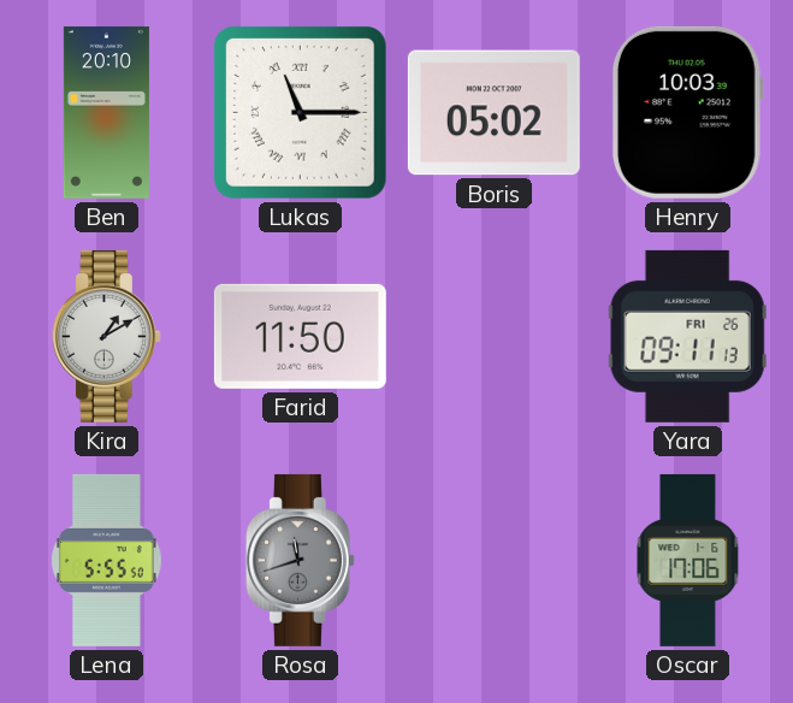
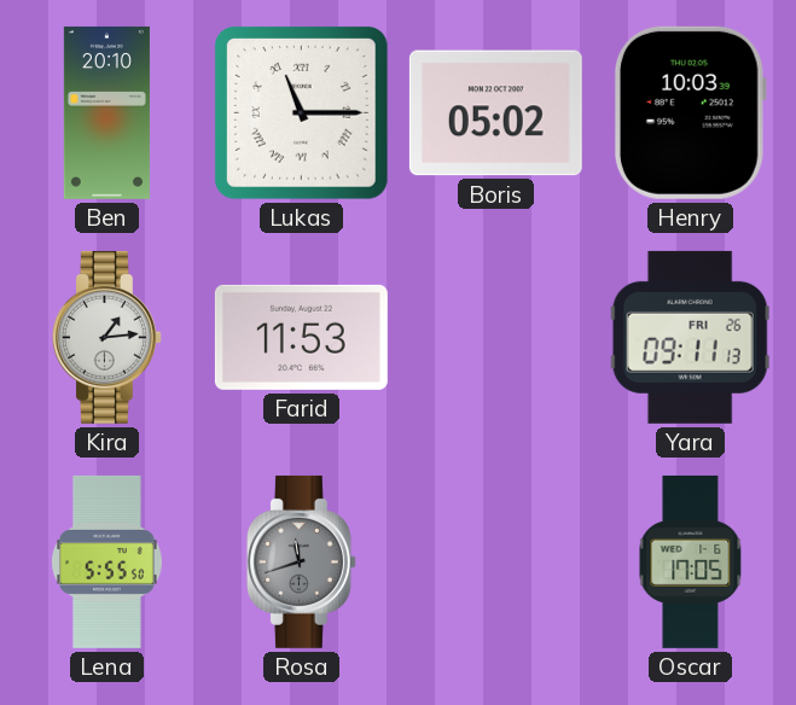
Kira: 1:10 -> 1:14 (106, 337)
Farid: 11:50 -> 11:53 (301, 337)
Oscar: 17:06 -> 17:05 (691, 561)
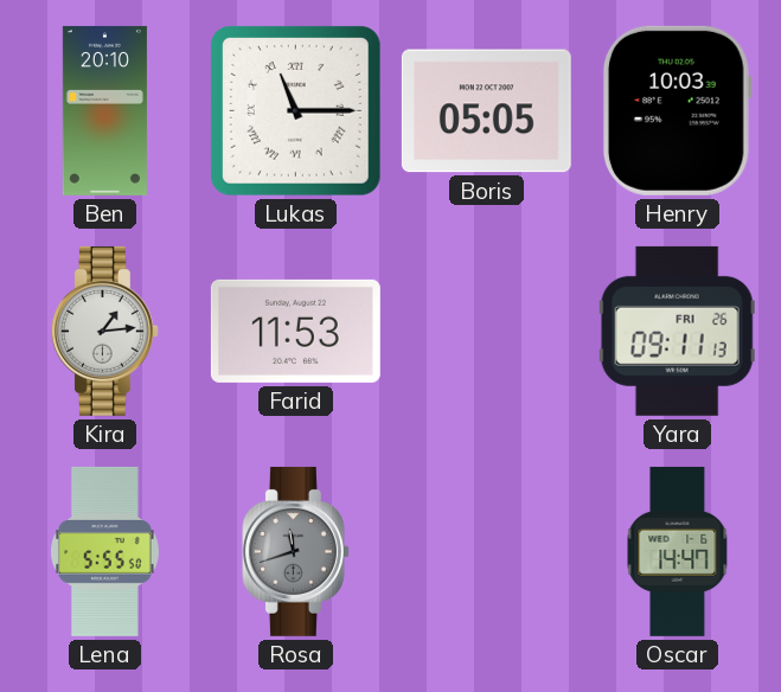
Boris: 05:02 -> 05:05 (486, 111)
Oscar: 17:05 -> 14:47 (678, 551)
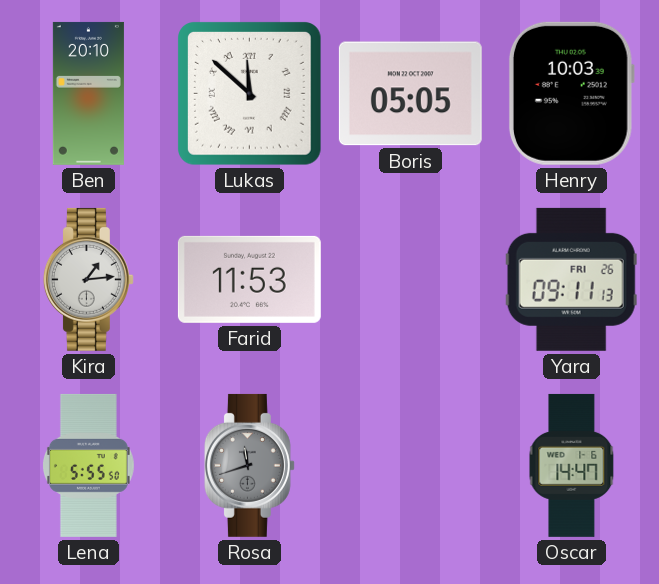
Lukas: 11:15 -> 11:52 (250, 94)
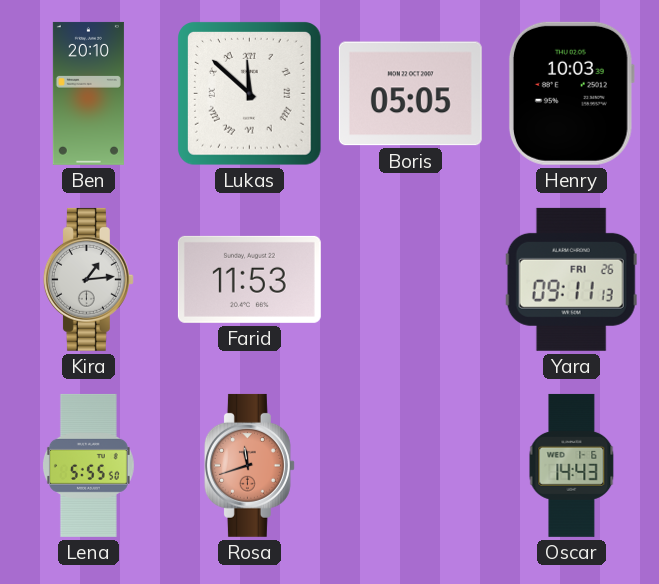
Rosa dial: grey -> salmon (249, 465)
Oscar: 14:47 -> 14:43 (572, 465)
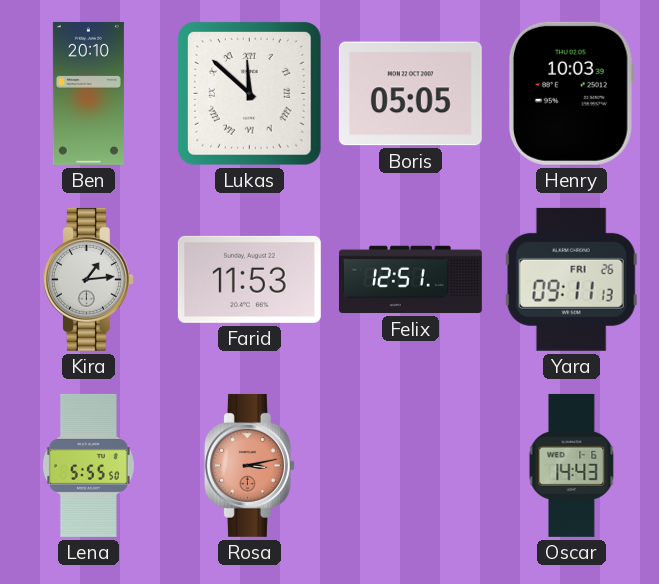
Felix: none -> 12:51 (410, 280)
Rosa: 11:42 -> 3:13 (249, 465)
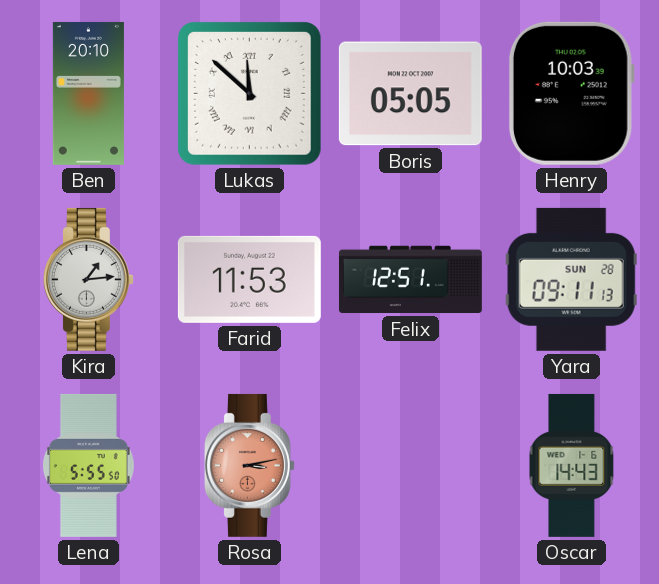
Yara date: FRI 26 -> SUN 28 (571, 279)
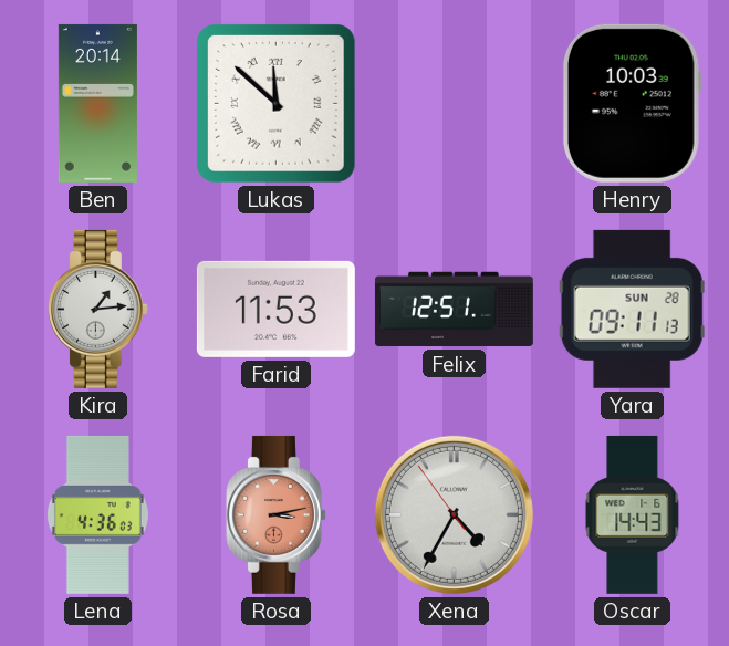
Ben: 20:10 -> 20:14 (97, 103)
Boris: 05:05 -> none (410, 94)
Lena: 5:55 -> 4:36 (97, 514)
Xena: none -> 4:34 (454, 514)
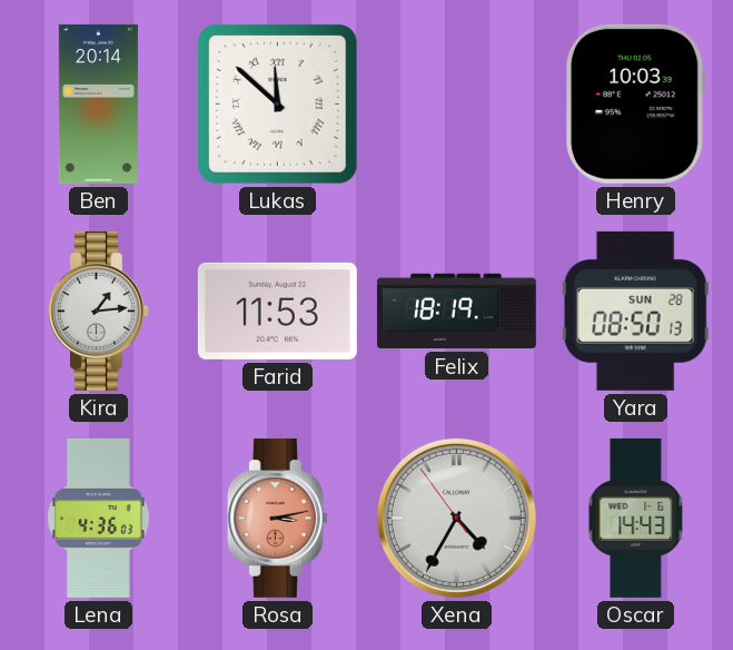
Felix: 12:51 -> 18:19 (456, 312)
Yara: 09:11 -> 08:50 (635, 311)
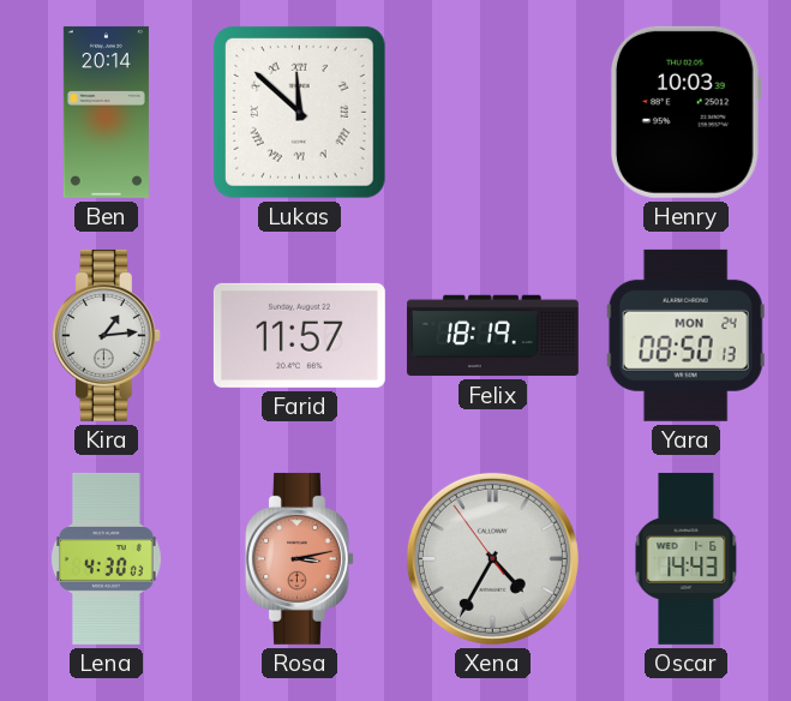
Farid: 11:53 -> 11:57 (299, 335)
Yara date: SUN 28 -> MON 24 (685, 335)
Lena: 4:36 -> 4:30 (106, 558)
